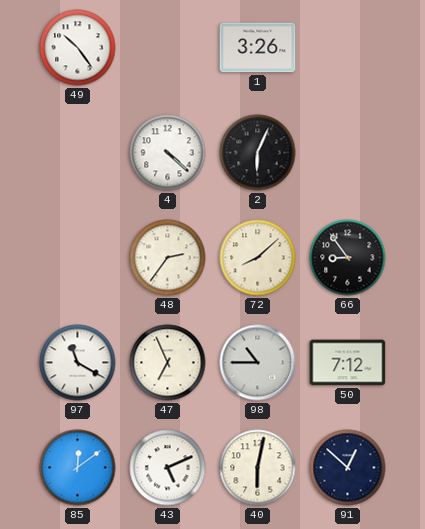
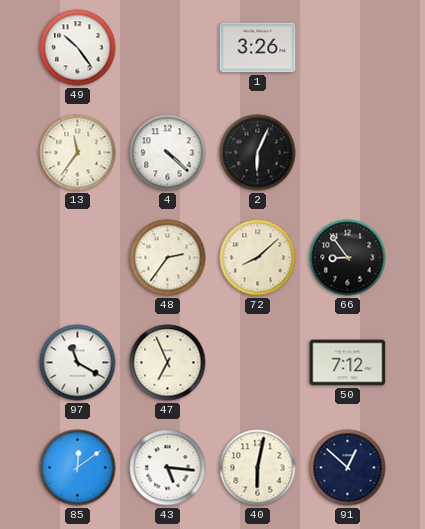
13: none -> 11:36 (78, 153)
98: 10:45 -> none (258, 363)
43: 5:11 -> 5:16 (168, 468)
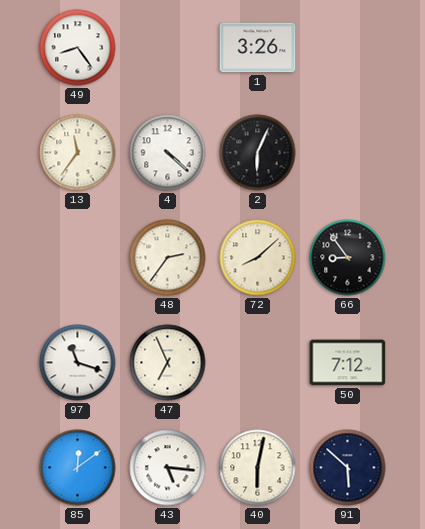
49: 10:24 -> 8:24 (78, 48)
97: 11:20 -> 11:18 (78, 363)
91: 12:52 -> 5:52 (348, 468)
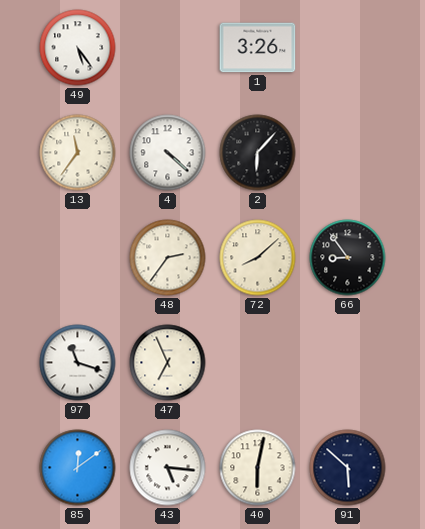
49: 8:24 -> 5:24 (78, 48)
2: 6:04 -> 6:07 (258, 153)
50: 7:12 -> none (348, 363)
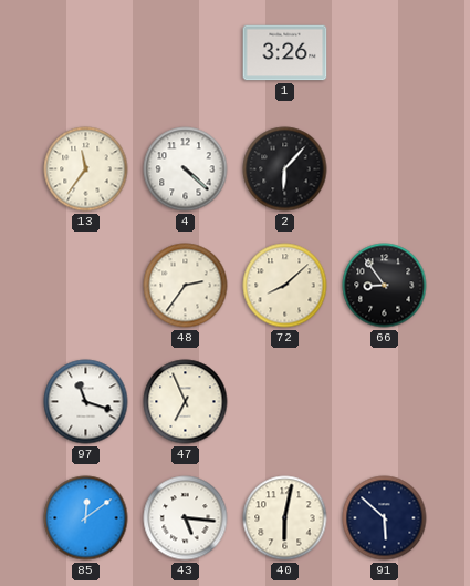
49: 5:24 -> none (78, 48)
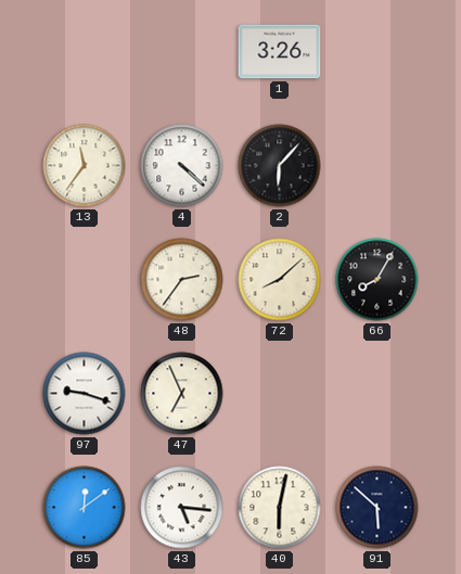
66: 8:54 -> 8:05 (377, 280)
97: 11:18 -> 9:18 (85, 394)
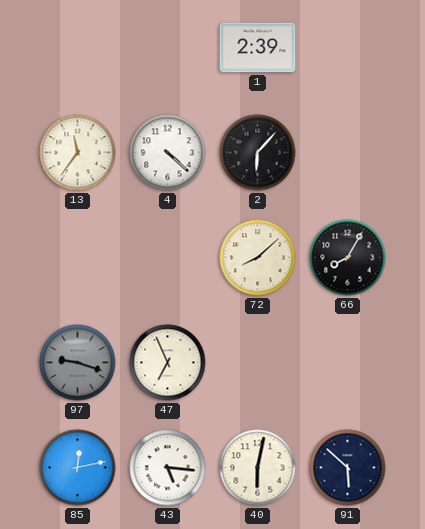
1: 3:26 -> 2:39 (258, 48)
48: 2:36 -> none (182, 280)
97 dial: white -> grey (78, 363)
85: 12:09 -> 12:13 (78, 468)
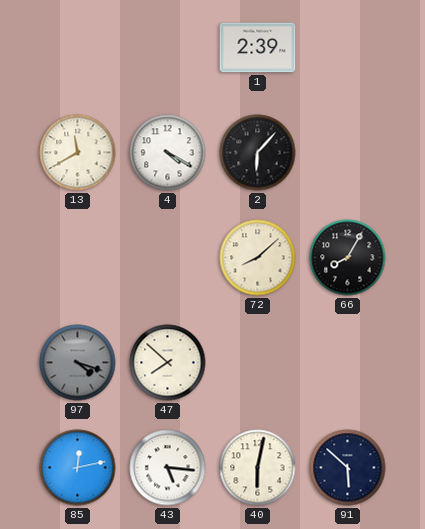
13: 11:36 -> 11:40 (78, 153)
4: 4:22 -> 4:20 (168, 153)
97: 9:18 -> 4:18 (78, 363)
47: 6:56 -> 7:52 (168, 363)
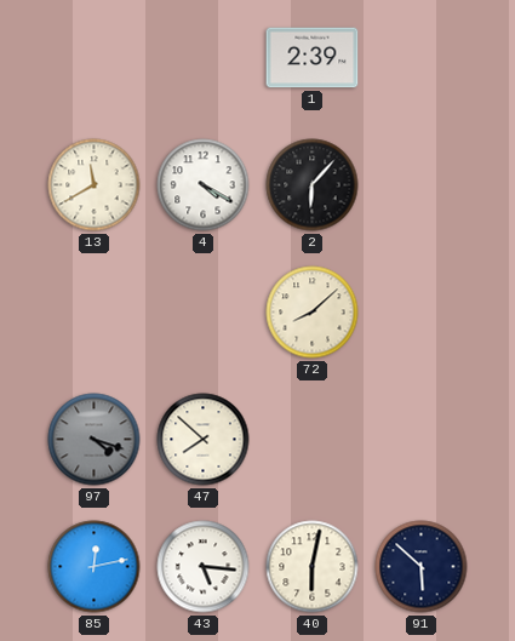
66: 8:05 -> none (348, 258)
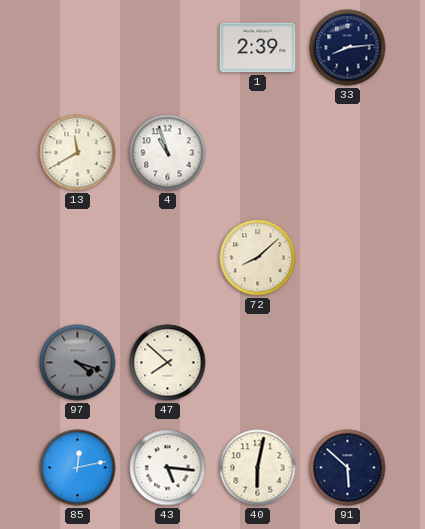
33: none -> 8:14 (348, 48)
4: 4:20 -> 10:57 (168, 153)
2: 6:07 -> none (313, 185)
